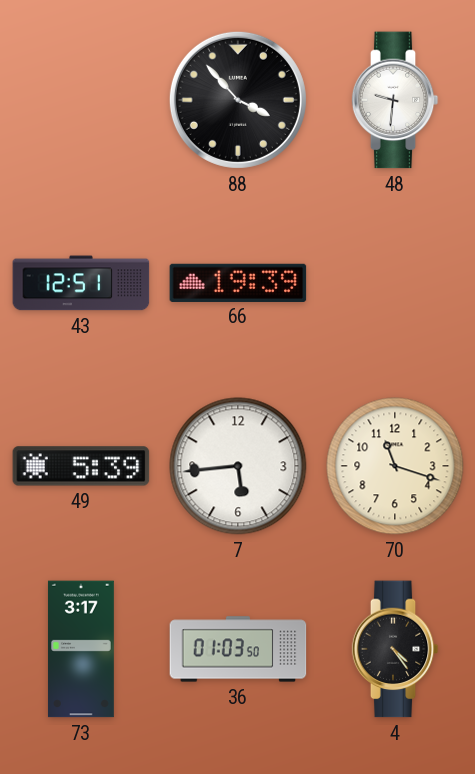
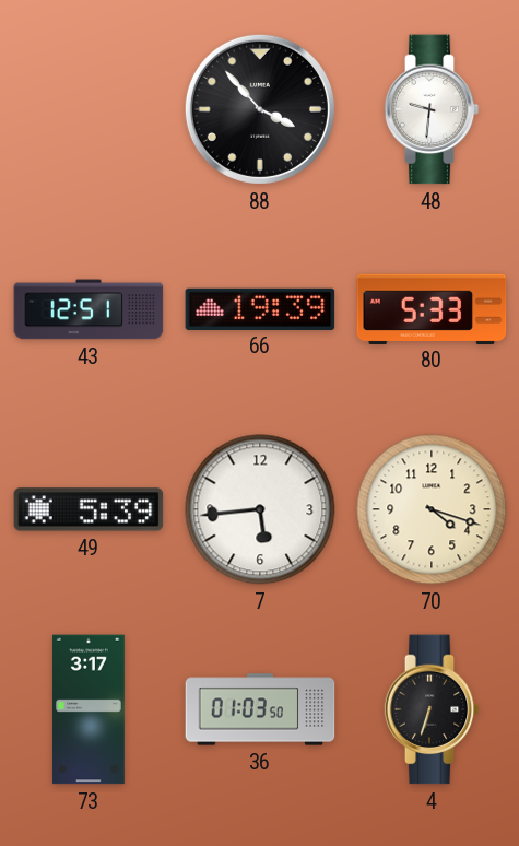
80: none -> 5:33 (432, 308)
70: 11:18 -> 4:18 (432, 509)
4: 4:24 -> 6:33 (432, 709)
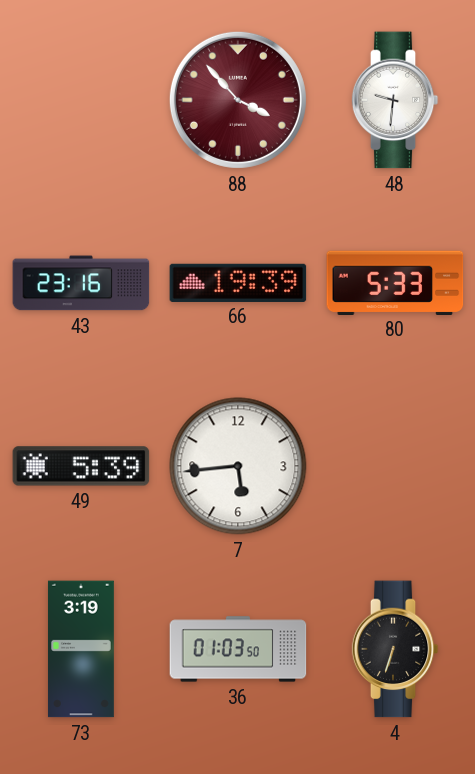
88 dial: black -> burgundy (238, 100)
43: 12:51 -> 23:16 (81, 283)
70: 4:18 -> none (432, 509)
73: 3:17 -> 3:19 (81, 649)
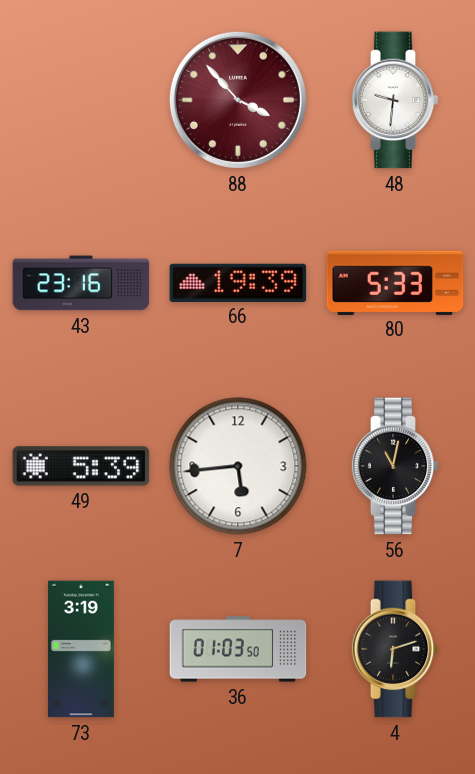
56: none -> 11:02 (395, 466)
4: 6:33 -> 6:12 (395, 649)
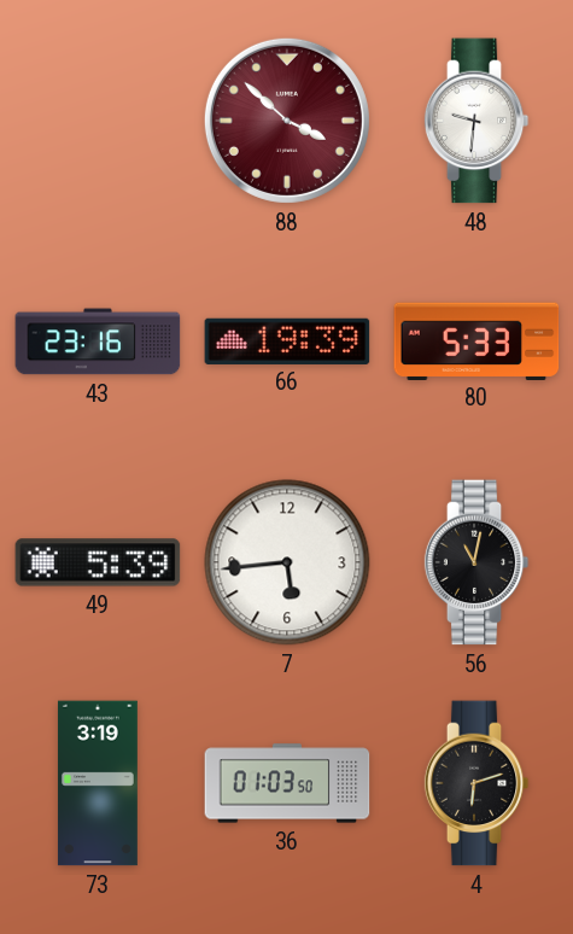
88: 3:53 -> 3:52 (287, 121)
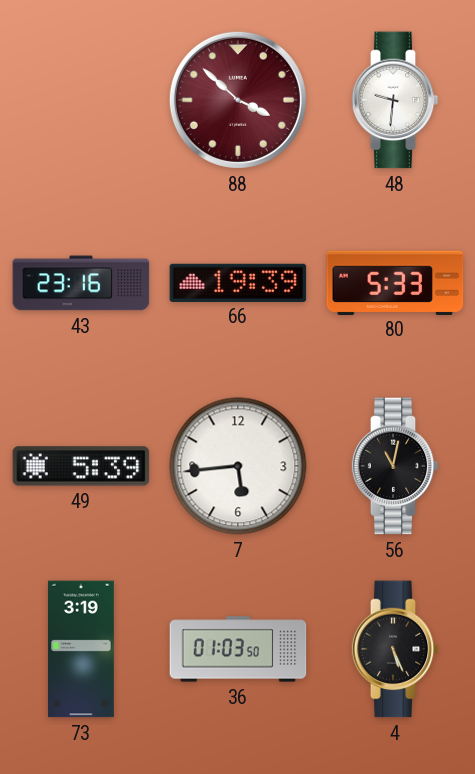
4: 6:12 -> 5:26 (395, 649)
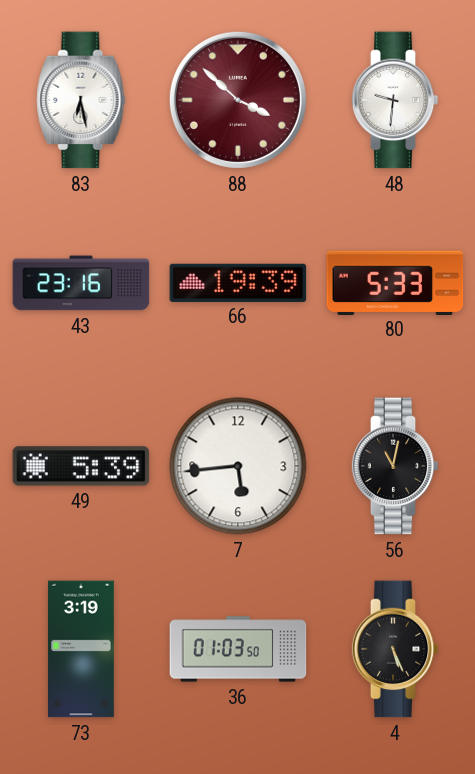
83: none -> 6:28 (81, 100)
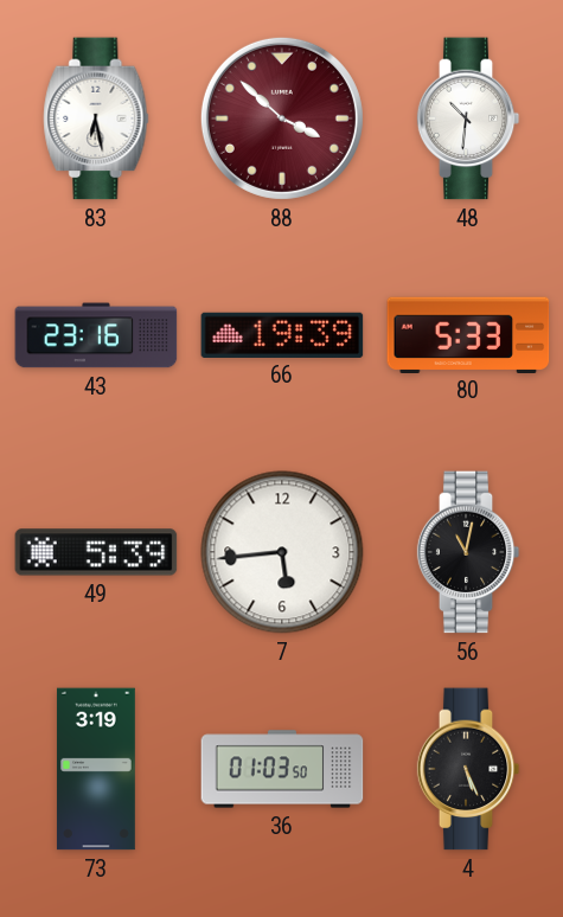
48: 9:31 -> 10:31 (468, 118)
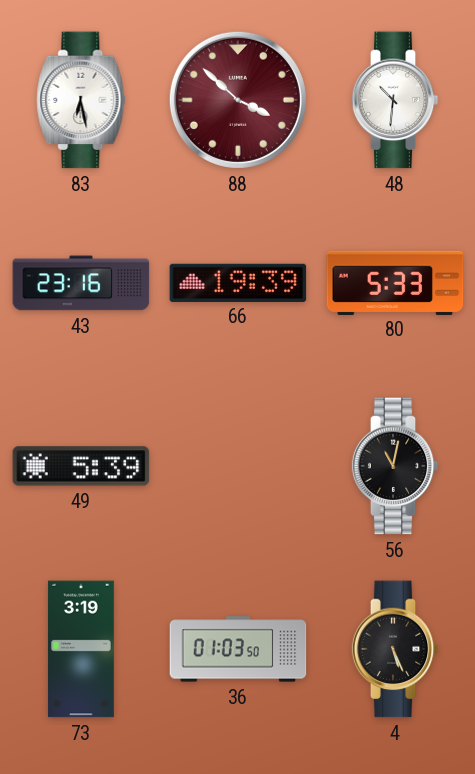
7: 5:44 -> none (282, 552)
